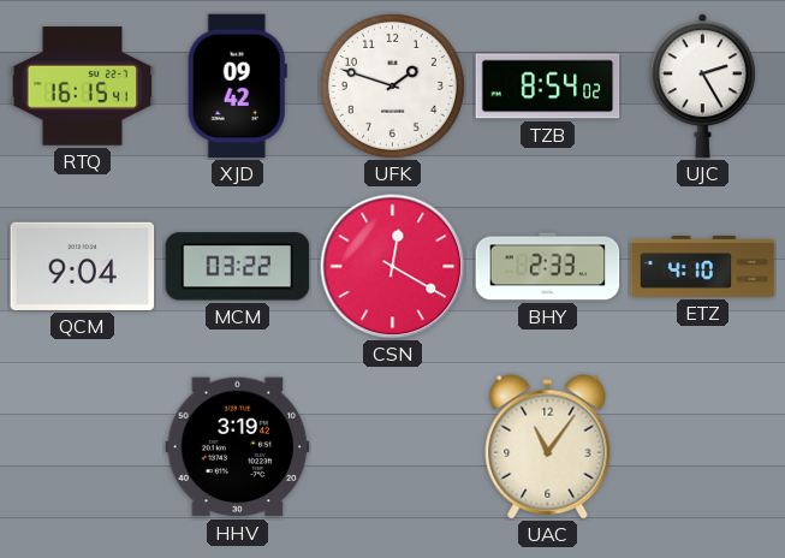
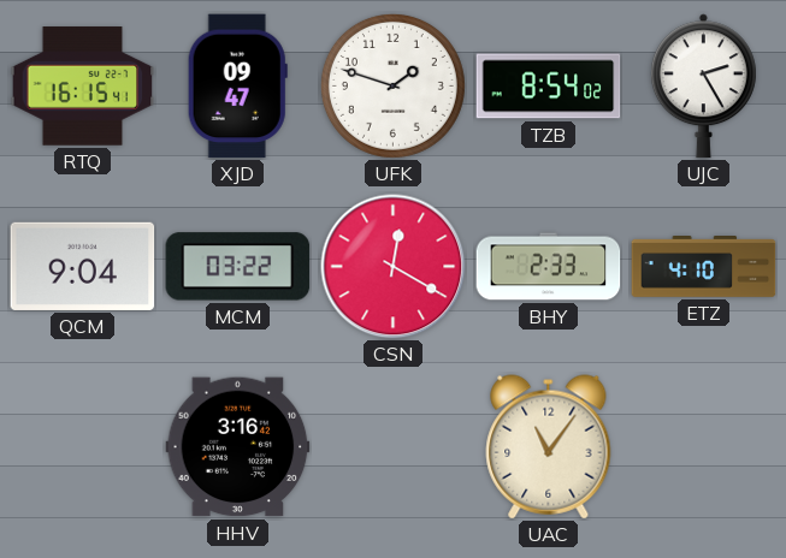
XJD: 09:42 -> 09:47 (237, 87)
HHV: 3:19 -> 3:16 (238, 447)
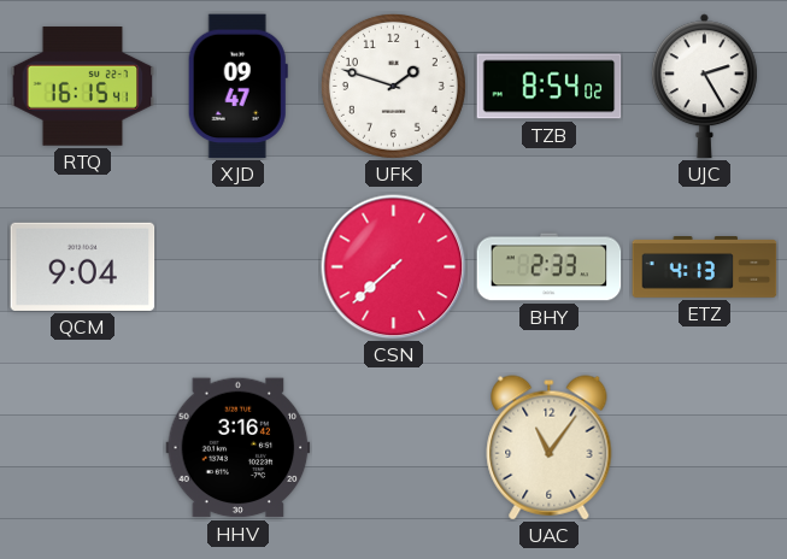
MCM: 03:22 -> none (238, 267)
CSN: 12:20 -> 7:38 (394, 267)
ETZ: 4:10 -> 4:13 (705, 267)
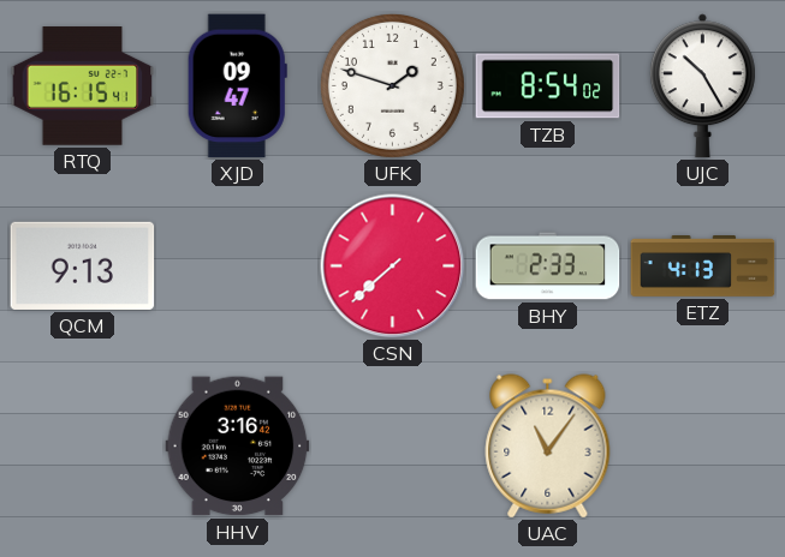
UJC: 2:25 -> 10:25 (702, 86)
QCM: 9:04 -> 9:13 (83, 265)
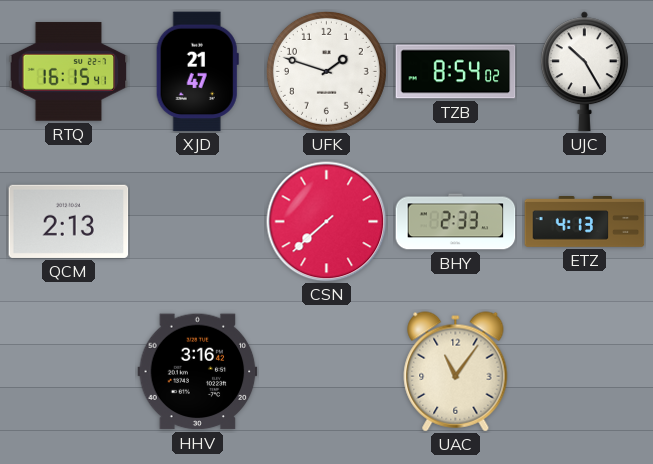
XJD: 09:47 -> 21:47 (197, 72)
QCM: 9:13 -> 2:13 (69, 221)
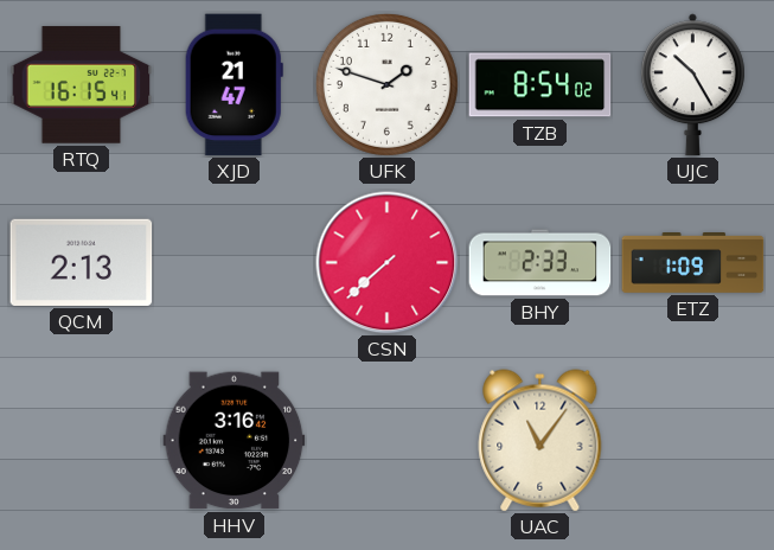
ETZ: 4:13 -> 1:09 (693, 263)
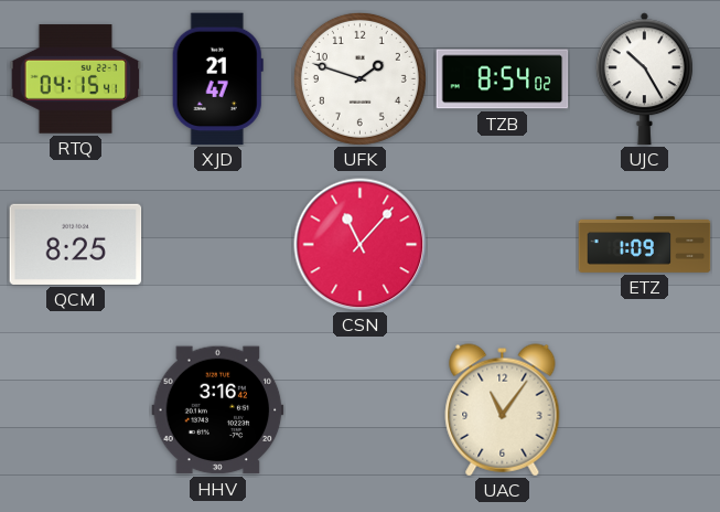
RTQ: 16:15 -> 04:15 (76, 79)
QCM: 2:13 -> 8:25 (76, 244)
CSN: 7:38 -> 11:07 (361, 245)
BHY: 2:33 -> none (540, 263)
